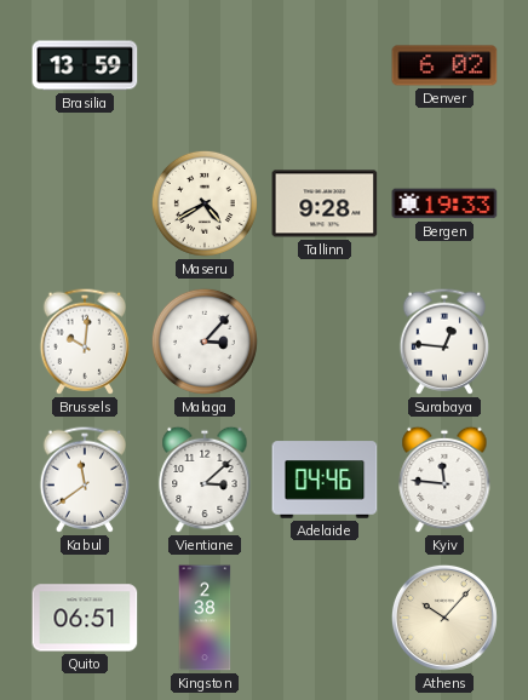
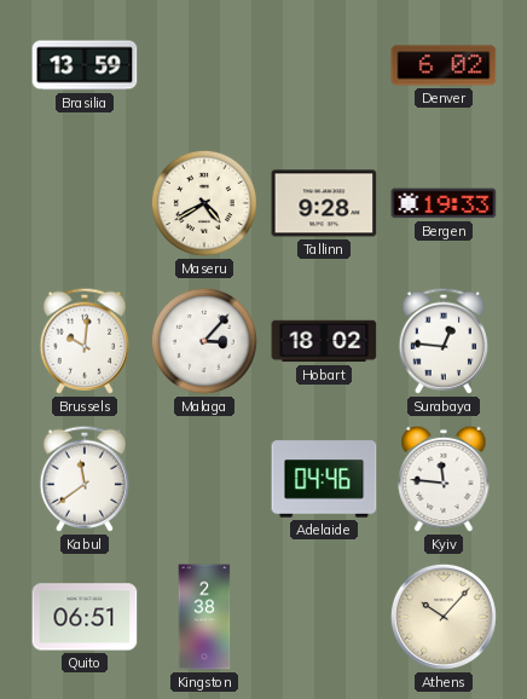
Hobart: none -> 18:02 (324, 341)
Vientiane: 3:08 -> none (205, 480)
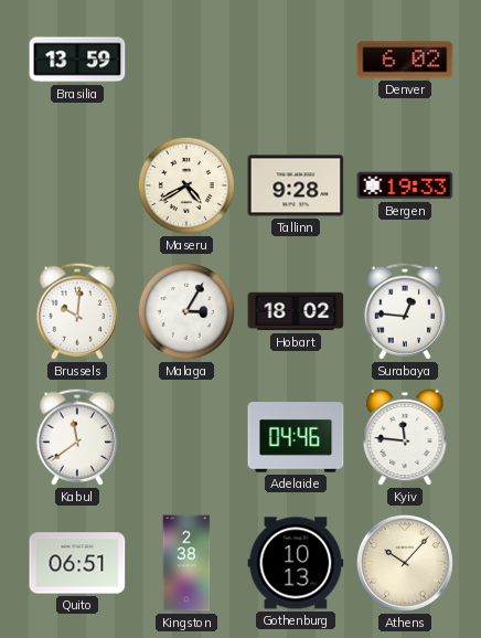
Malaga: 3:07 -> 3:05 (186, 311)
Gothenburg: none -> 10:13 (296, 563)
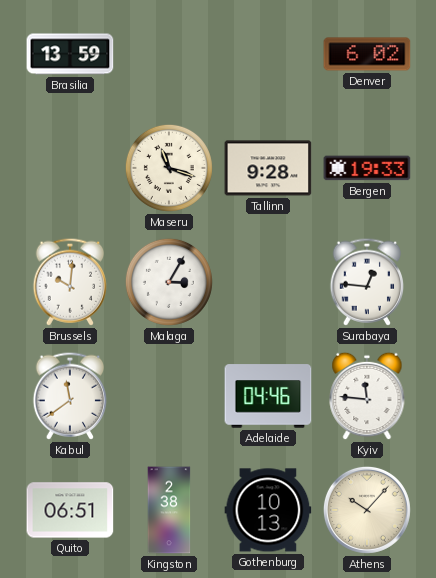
Maseru: 4:40 -> 11:18 (169, 168)
Hobart: 18:02 -> none (296, 311)
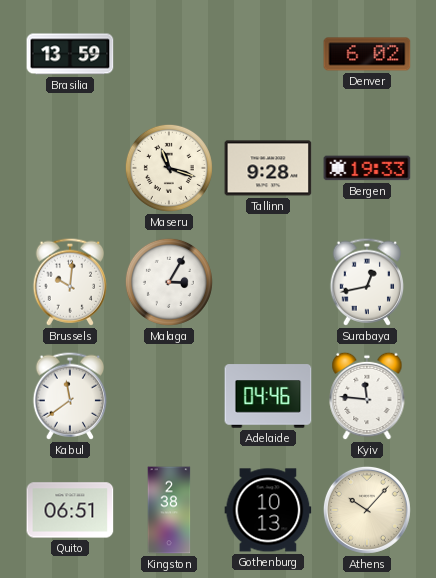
Surabaya: 12:46 -> 12:43 (366, 282)
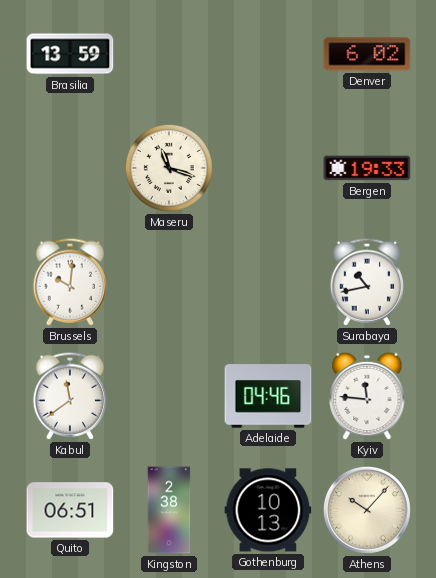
Tallinn: 9:28 -> none (268, 168)
Malaga: 3:05 -> none (169, 282)
Surabaya: 12:43 -> 10:43 (366, 282)
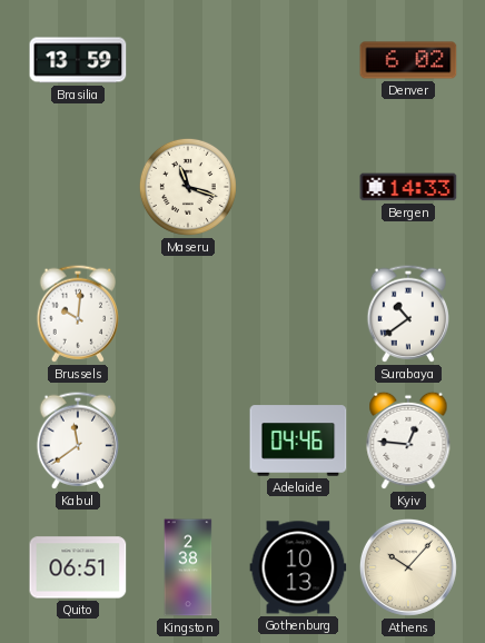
Bergen: 19:33 -> 14:33 (408, 187)
Surabaya: 10:43 -> 10:39 (407, 314)
Kyiv: 11:46 -> 12:46 (408, 441)
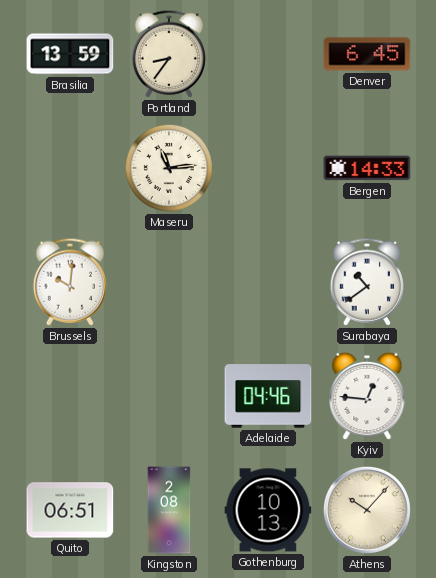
Portland: none -> 8:36 (168, 54)
Denver: 6:02 -> 6:45 (367, 54)
Maseru: 11:18 -> 11:14 (169, 168)
Kabul: 11:39 -> none (77, 441)
Kingston: 2:38 -> 2:08 (169, 510)
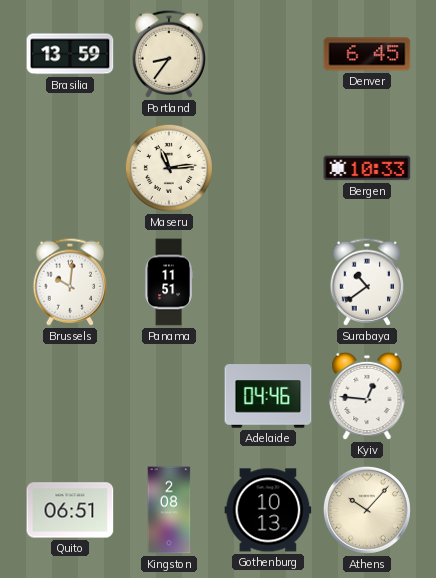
Bergen: 14:33 -> 10:33 (367, 168)
Panama: none -> 11:51 (169, 282)
